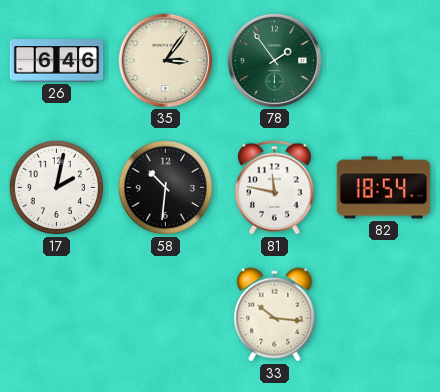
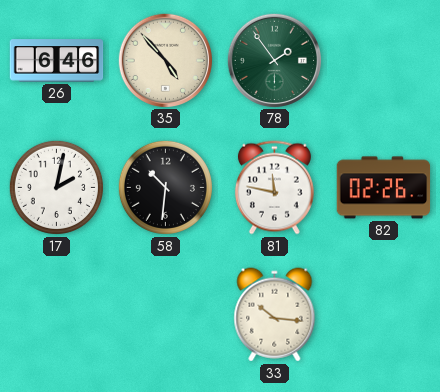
35: 3:06 -> 4:53 (165, 60)
82: 18:54 -> 02:26 (384, 188)
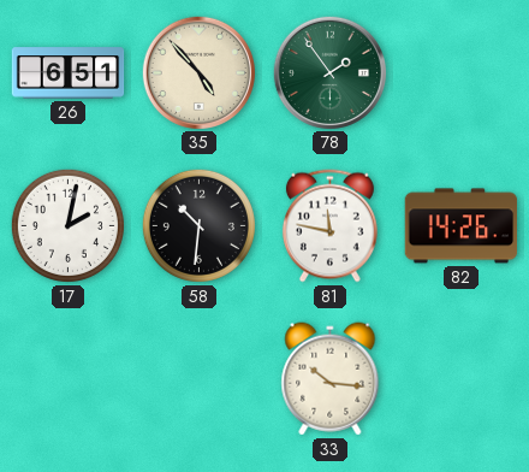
26: 6:46 -> 6:51 (69, 73)
82: 02:26 -> 14:26 (462, 226)
